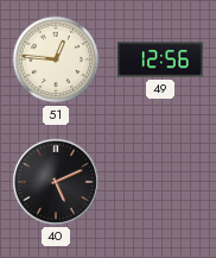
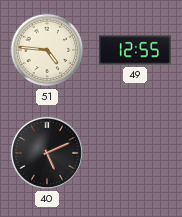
51: 12:46 -> 4:46 (47, 50)
49: 12:56 -> 12:55 (135, 50)
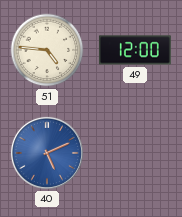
49: 12:55 -> 12:00 (135, 50)
40 dial: black -> blue (47, 153)
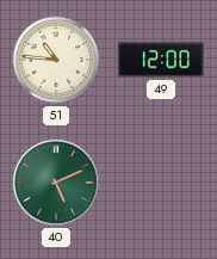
51: 4:46 -> 10:46 (56, 60)
40 dial: blue -> green (56, 183)
